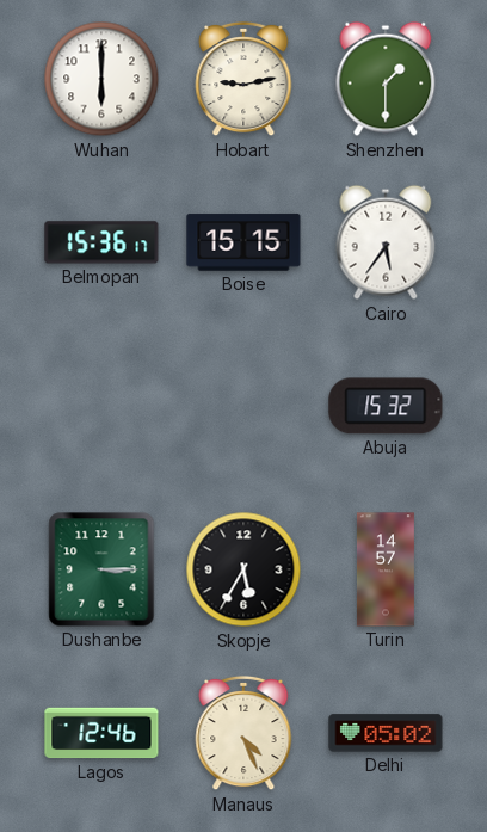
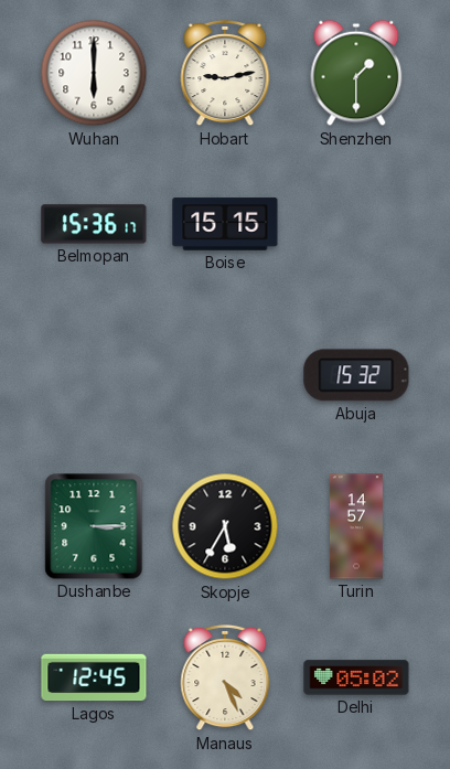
Cairo: 5:36 -> none (386, 242)
Lagos: 12:46 -> 12:45 (94, 677)
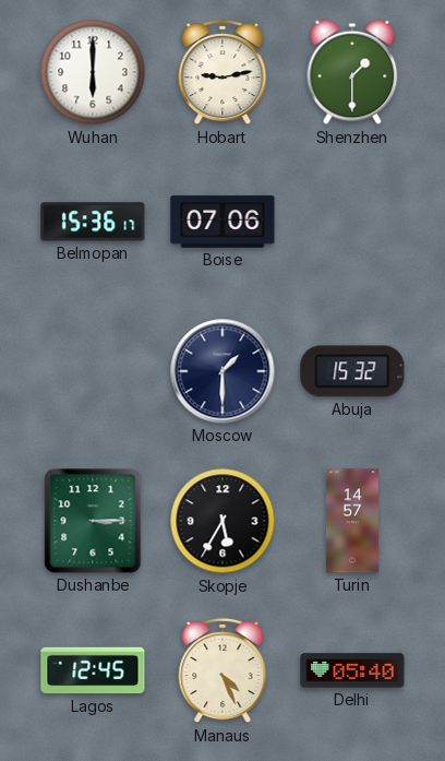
Boise: 15:15 -> 07:06 (222, 222)
Moscow: none -> 1:30 (222, 371)
Delhi: 05:02 -> 05:40 (352, 670)
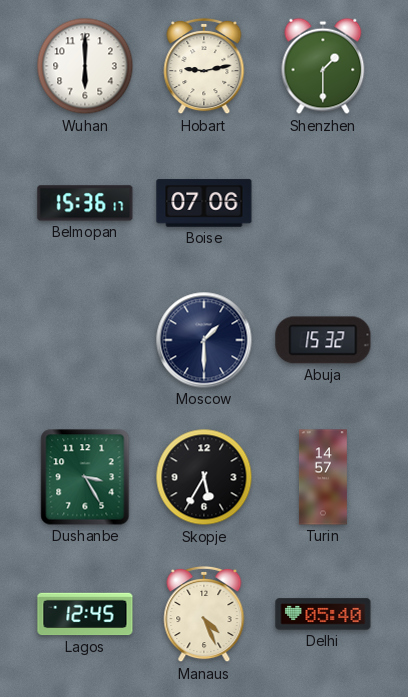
Dushanbe: 3:15 -> 3:25 (85, 477)
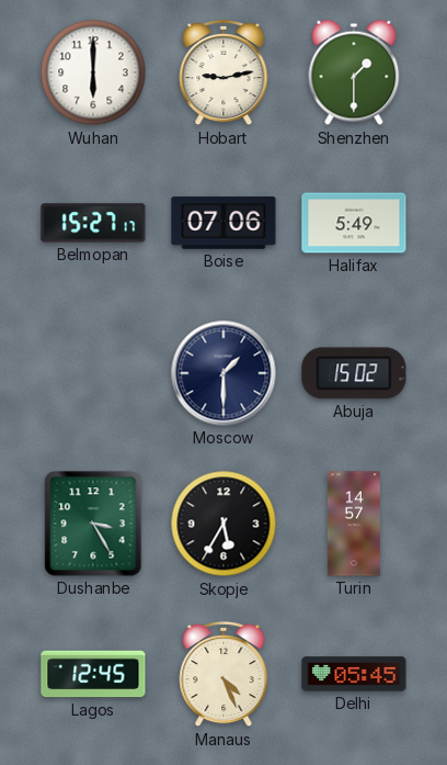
Belmopan: 15:36 -> 15:27 (93, 223)
Halifax: none -> 5:49 (354, 223)
Abuja: 15:32 -> 15:02 (354, 373)
Delhi: 05:40 -> 05:45 (354, 674)
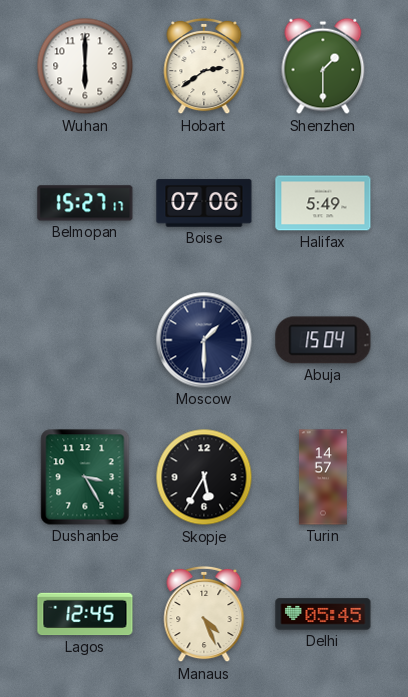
Hobart: 9:13 -> 2:39 (204, 66)
Abuja: 15:02 -> 15:04 (323, 340)
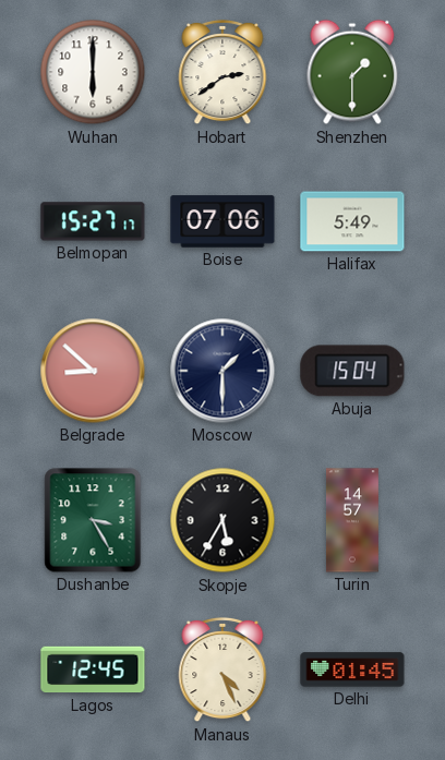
Belgrade: none -> 8:52 (93, 371)
Delhi: 05:45 -> 01:45 (352, 669)
